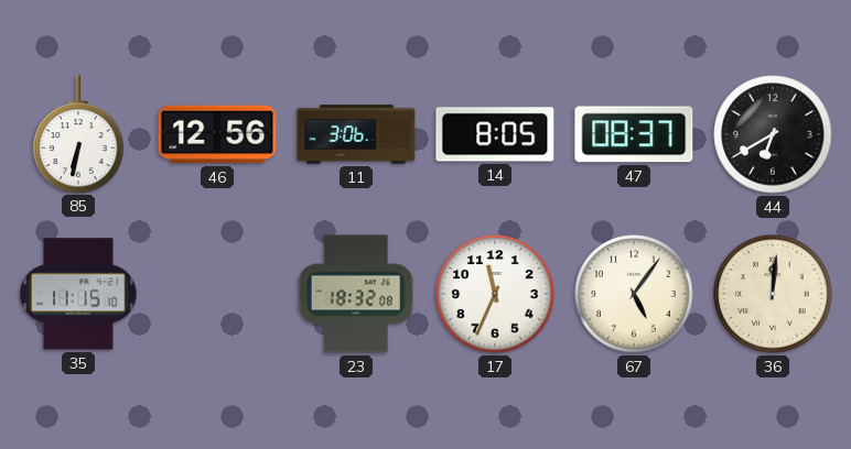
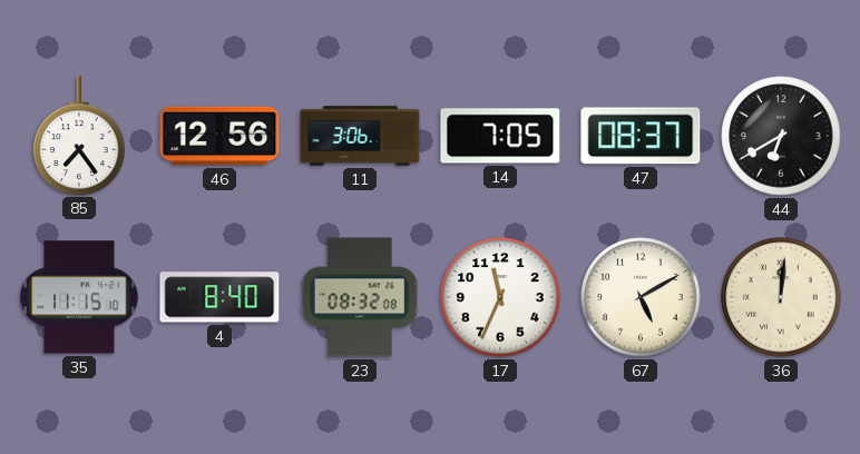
85: 6:32 -> 7:24 (79, 136)
14: 8:05 -> 7:05 (500, 136)
4: none -> 8:40 (219, 297)
23: 18:32 -> 08:32 (360, 297)
67: 5:06 -> 5:10 (641, 297)
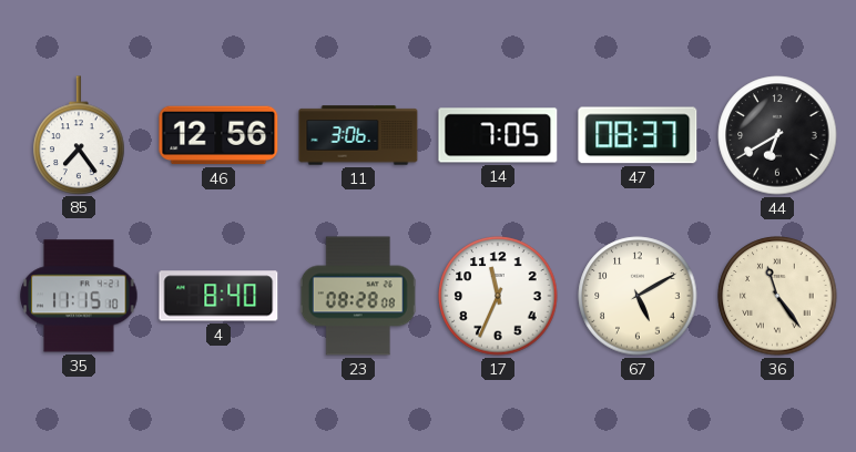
23: 08:32 -> 08:28 (358, 296)
36: 12:01 -> 11:24 (777, 296)
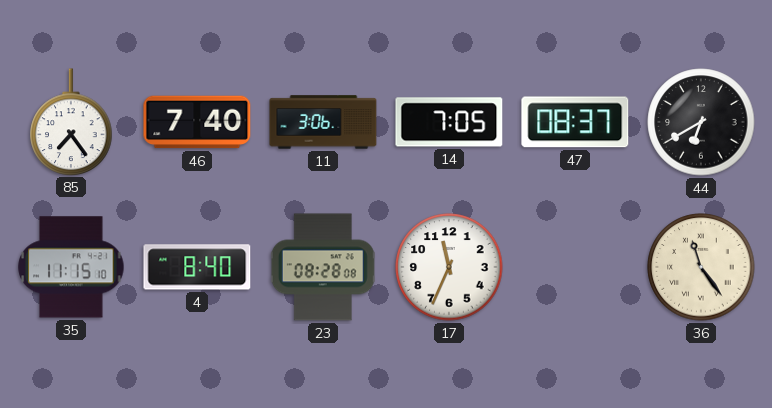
46: 12:56 -> 7:40 (197, 122)
67: 5:10 -> none (638, 296)
